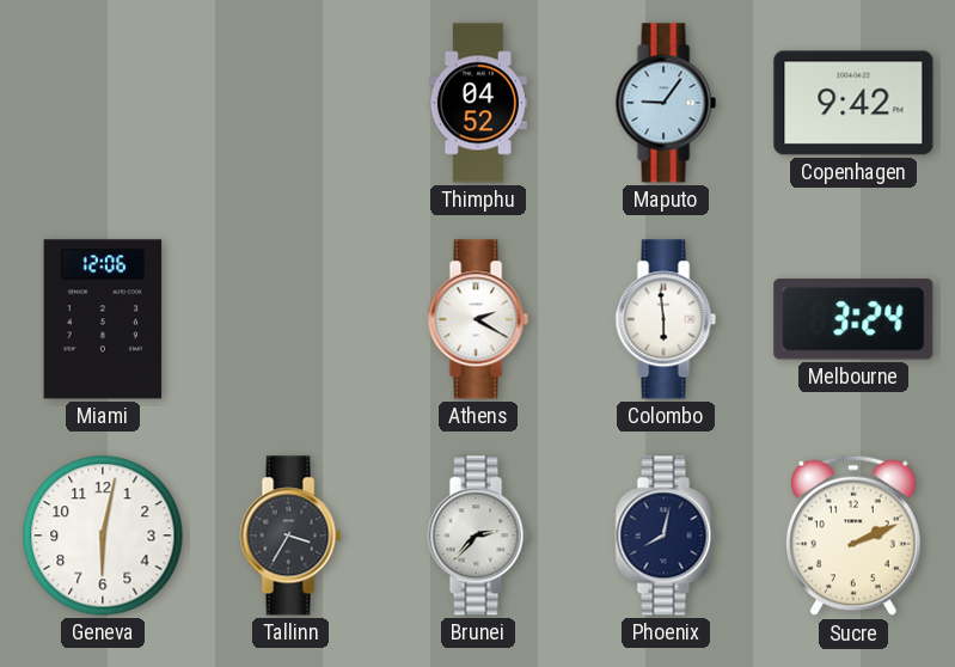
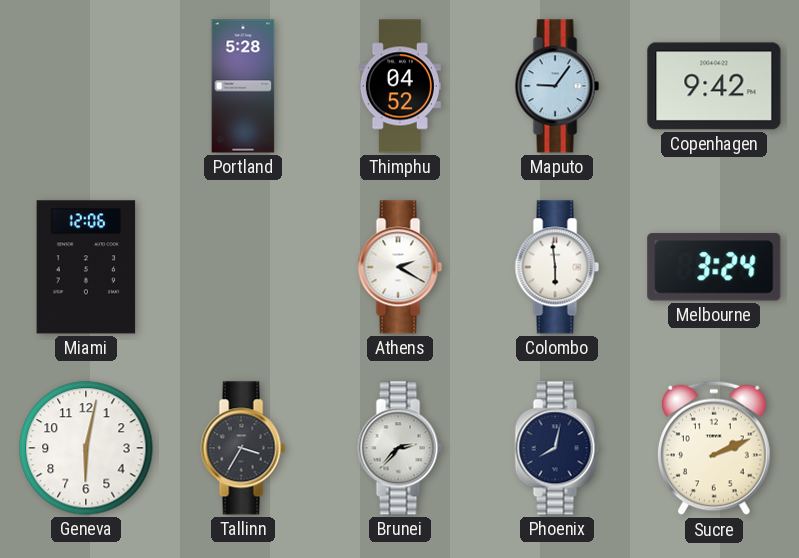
Portland: none -> 5:28 (243, 86)
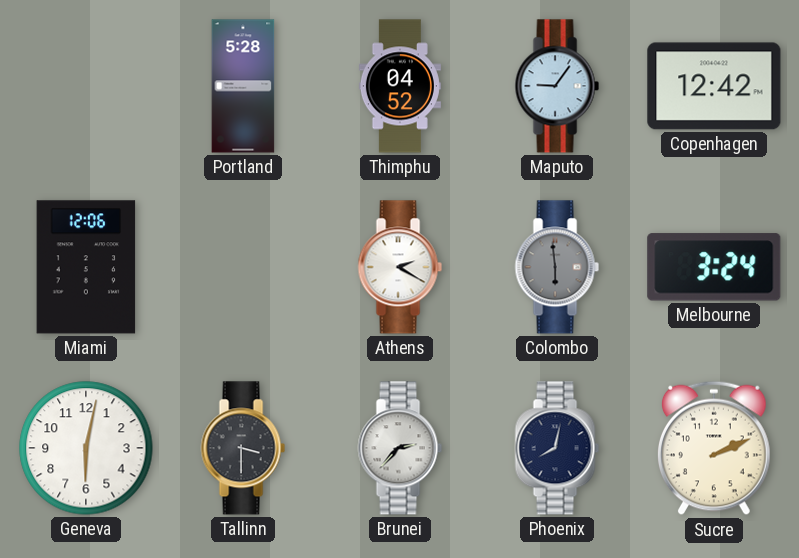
Copenhagen: 9:42 -> 12:42 (714, 86)
Colombo dial: white -> grey (557, 267)
Tallinn: 3:35 -> 3:30 (243, 448)
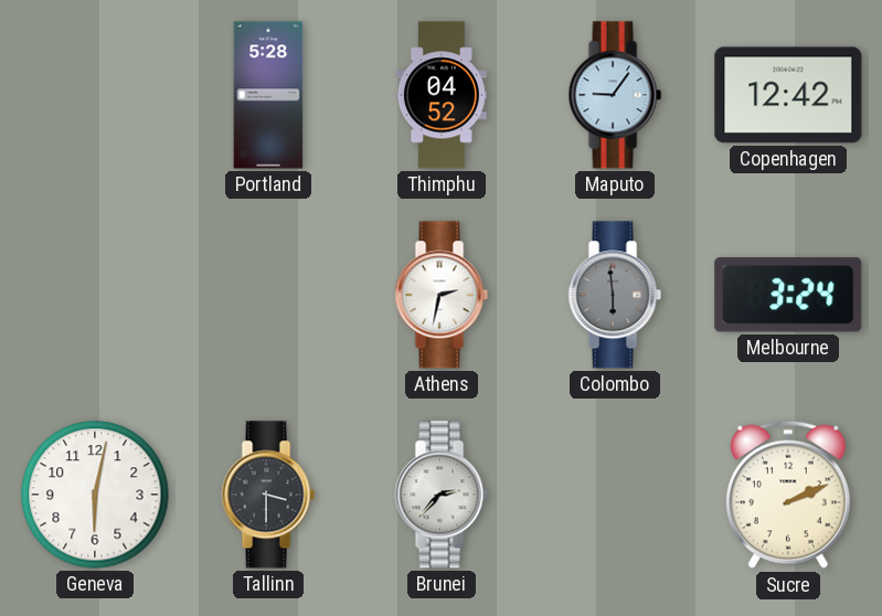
Miami: 12:06 -> none (86, 267)
Athens: 2:20 -> 2:32 (442, 295)
Phoenix: 8:02 -> none (557, 448)
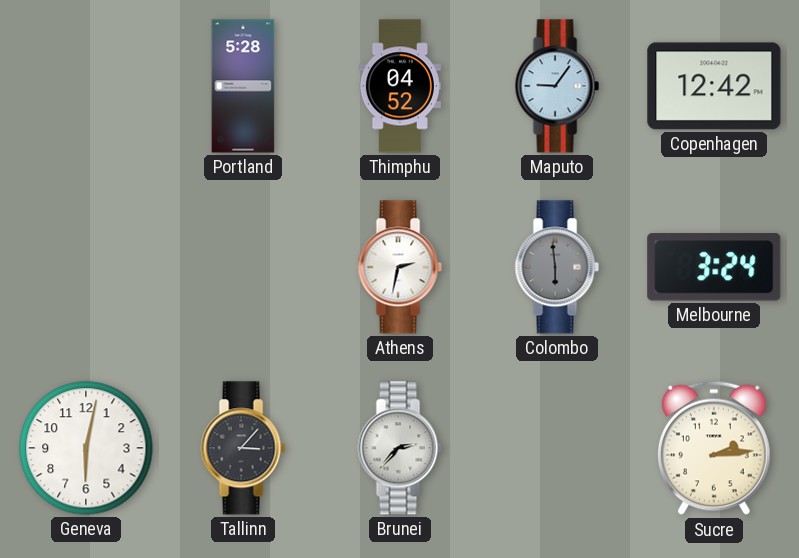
Tallinn: 3:30 -> 3:07 (243, 448)
Sucre: 2:11 -> 2:14 (714, 448)
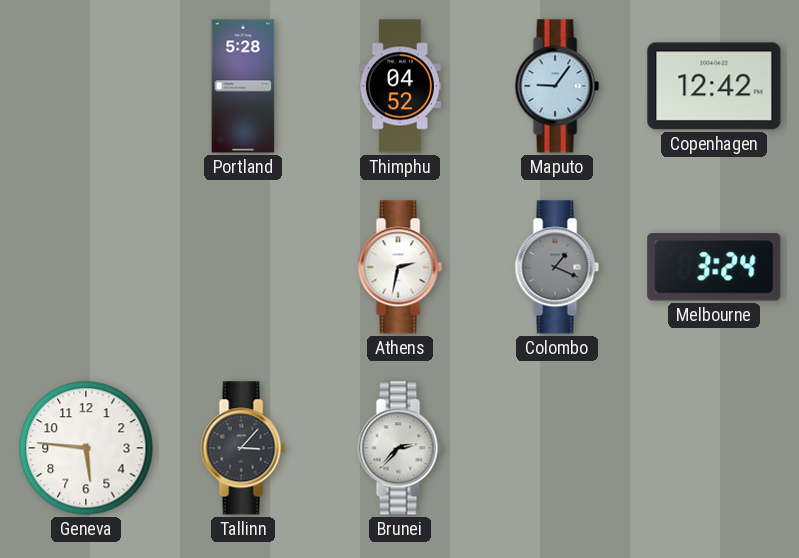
Colombo: 5:59 -> 1:19 (557, 267)
Geneva: 6:02 -> 5:46 (86, 448)
Sucre: 2:14 -> none (714, 448)
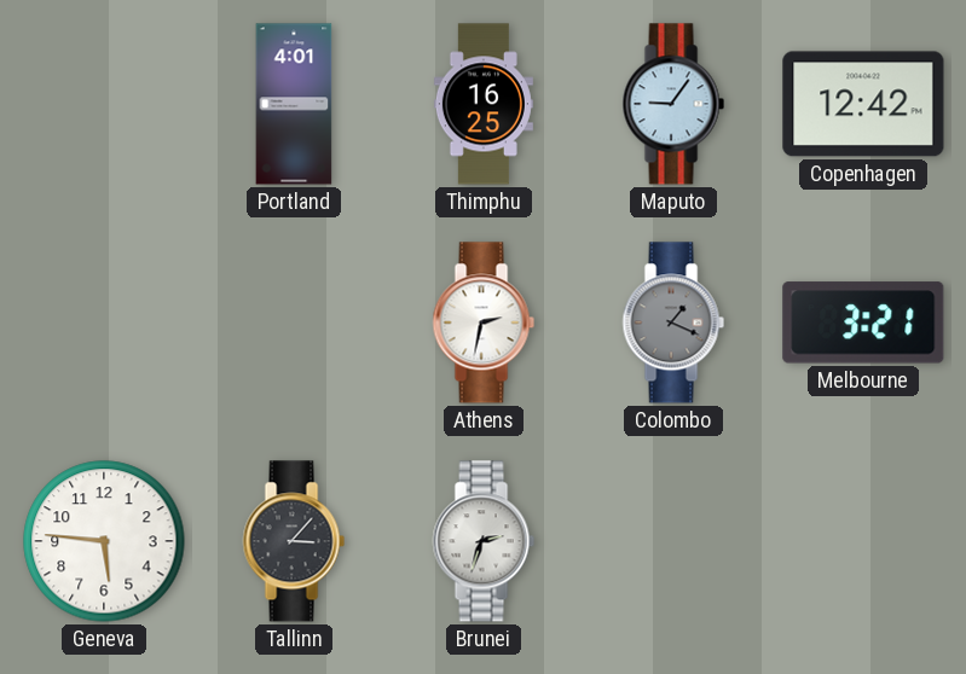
Portland: 5:28 -> 4:01 (294, 104)
Thimphu: 04:52 -> 16:25 (484, 104)
Melbourne: 3:24 -> 3:21 (863, 323)
Brunei: 2:37 -> 2:33 (484, 541)
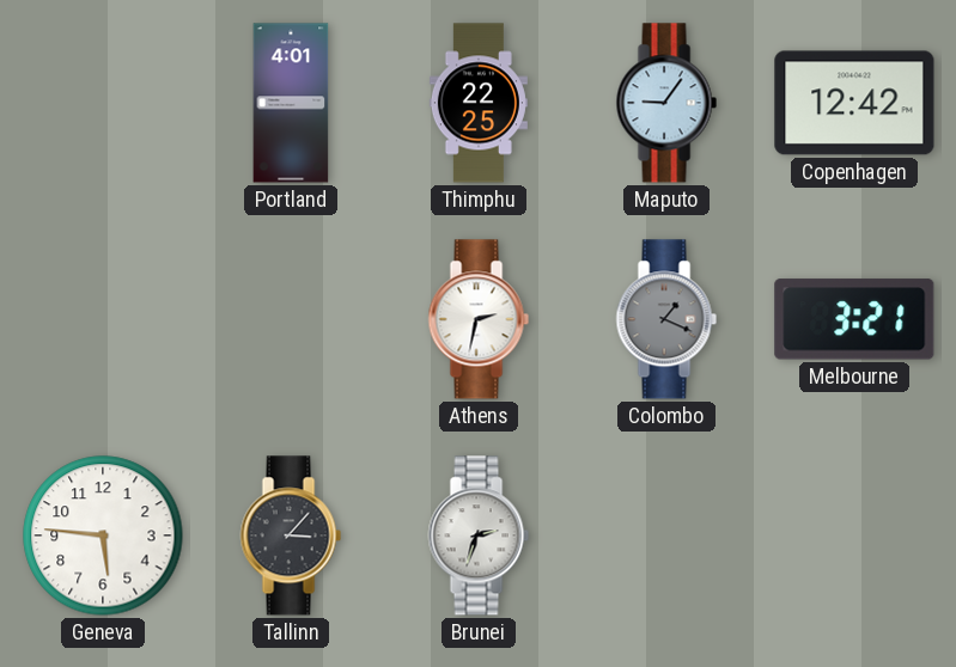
Thimphu: 16:25 -> 22:25 (479, 103)
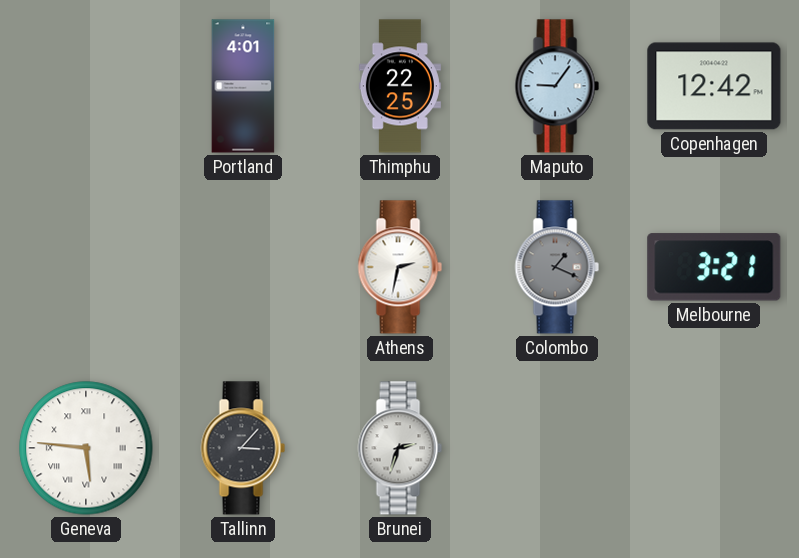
Geneva numerals: Arabic -> Roman (86, 448)
